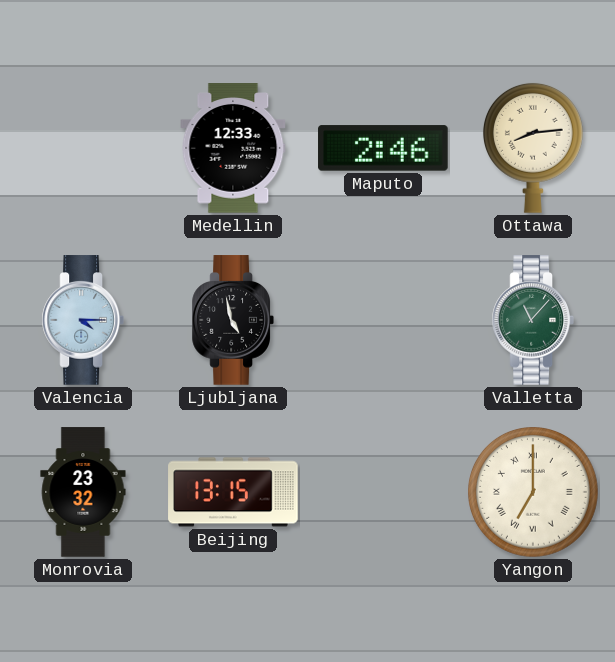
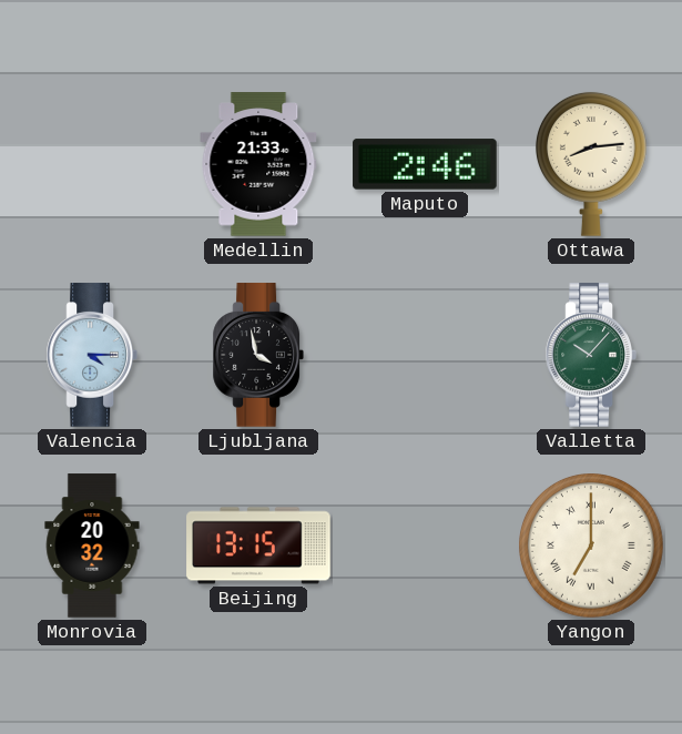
Medellin: 12:33 -> 21:33 (258, 164)
Ljubljana: 4:58 -> 3:58 (257, 355)
Valletta: 11:07 -> 10:07 (590, 355)
Monrovia: 23:32 -> 20:32 (92, 546)
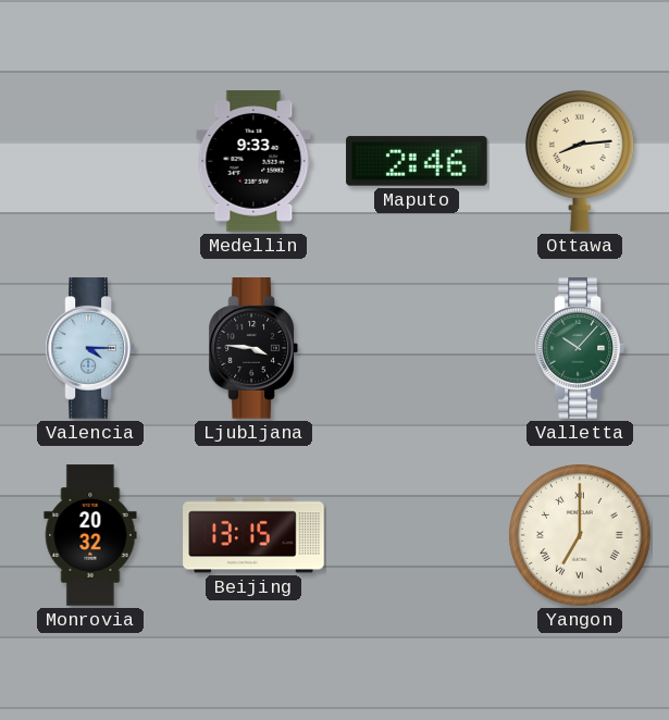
Medellin: 21:33 -> 9:33 (253, 161)
Ljubljana: 3:58 -> 3:46 (252, 348)
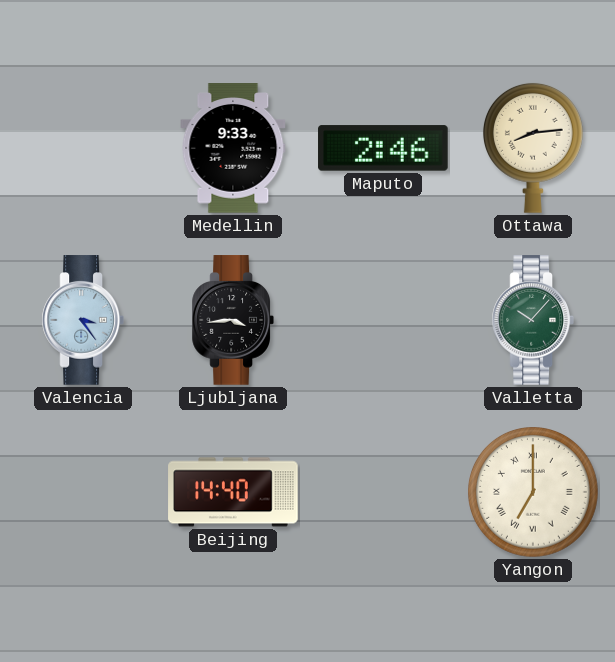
Valencia: 4:15 -> 3:24 (82, 320)
Ljubljana: 3:46 -> 3:44 (232, 320)
Monrovia: 20:32 -> none (90, 535)
Beijing: 13:15 -> 14:40 (233, 492)
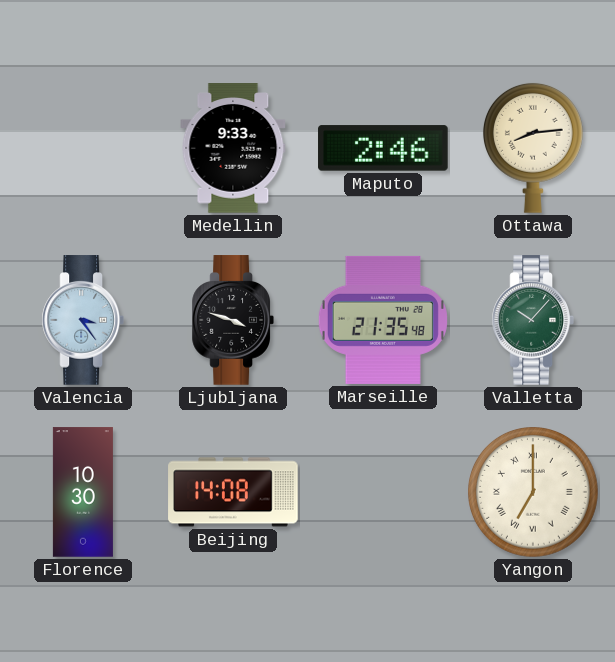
Ljubljana: 3:44 -> 3:48 (232, 320)
Marseille: none -> 21:35 (383, 320)
Florence: none -> 10:30 (83, 492)
Beijing: 14:40 -> 14:08 (233, 492)
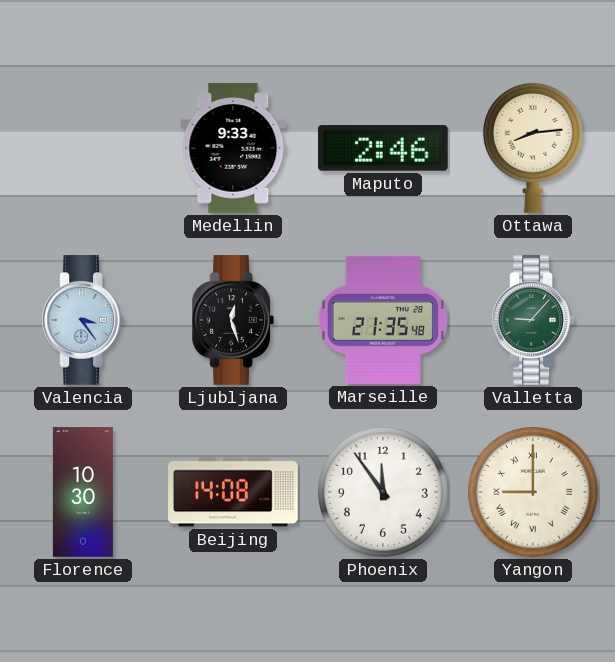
Ljubljana: 3:48 -> 12:27 (232, 320)
Valletta: 10:07 -> 9:07 (532, 320)
Phoenix: none -> 11:54 (384, 493)
Yangon: 7:00 -> 9:00 (534, 493)
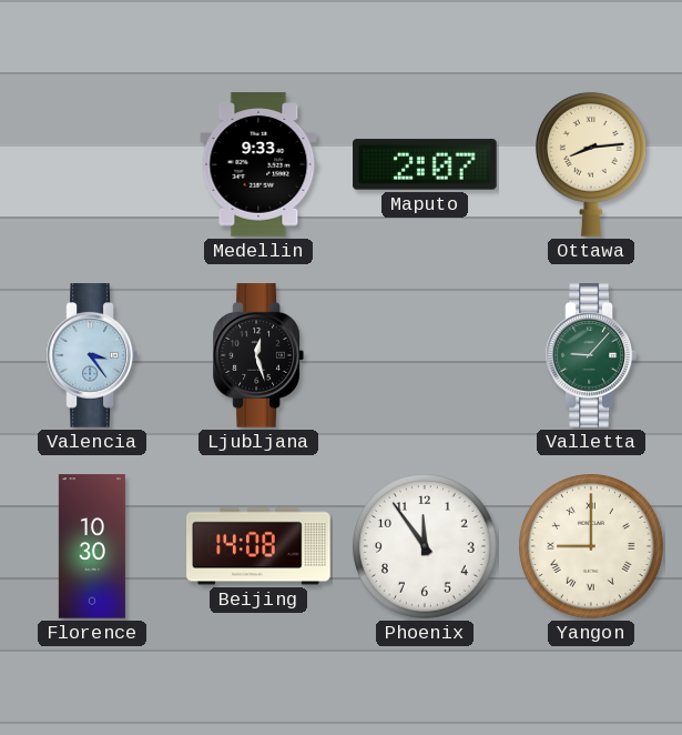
Maputo: 2:46 -> 2:07 (425, 164)
Marseille: 21:35 -> none (383, 320)
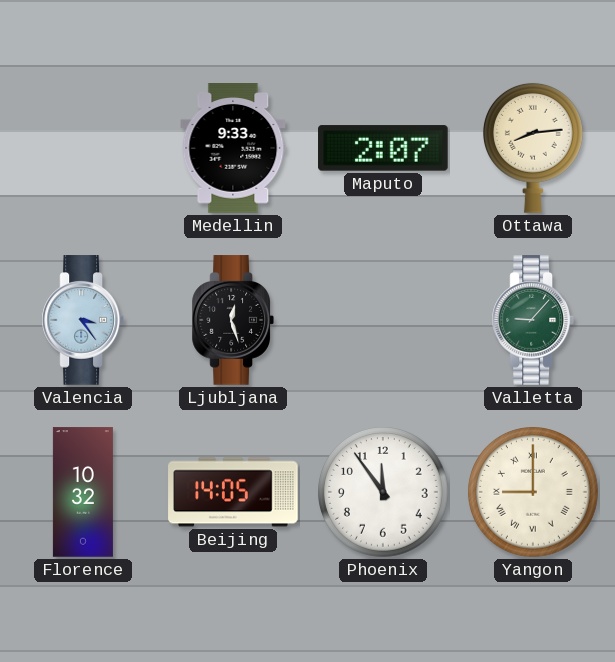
Florence: 10:30 -> 10:32 (83, 492)
Beijing: 14:08 -> 14:05 (233, 492)
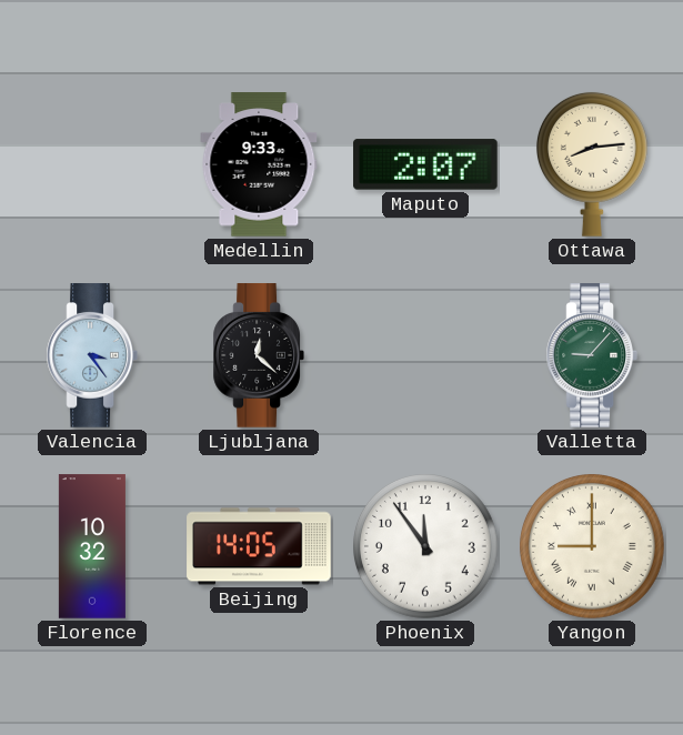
Ljubljana: 12:27 -> 12:22 (258, 355)
